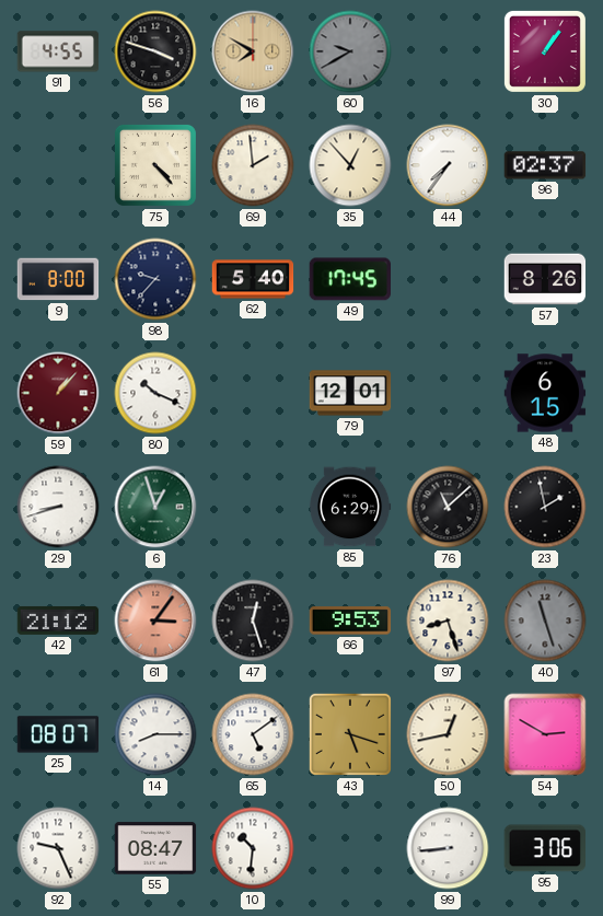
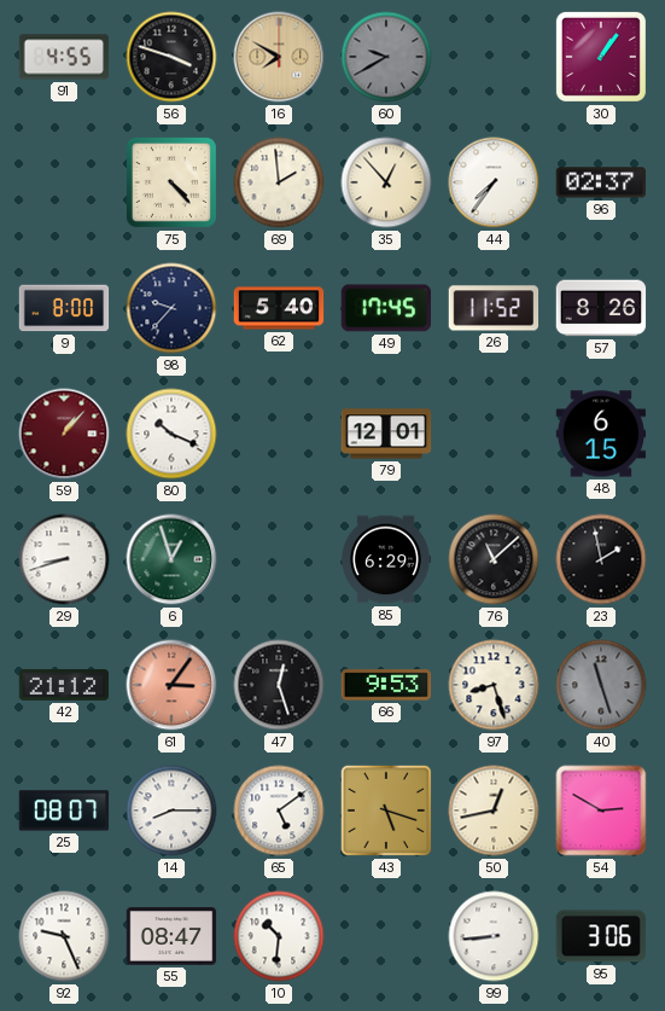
26: none -> 11:52 (494, 308)
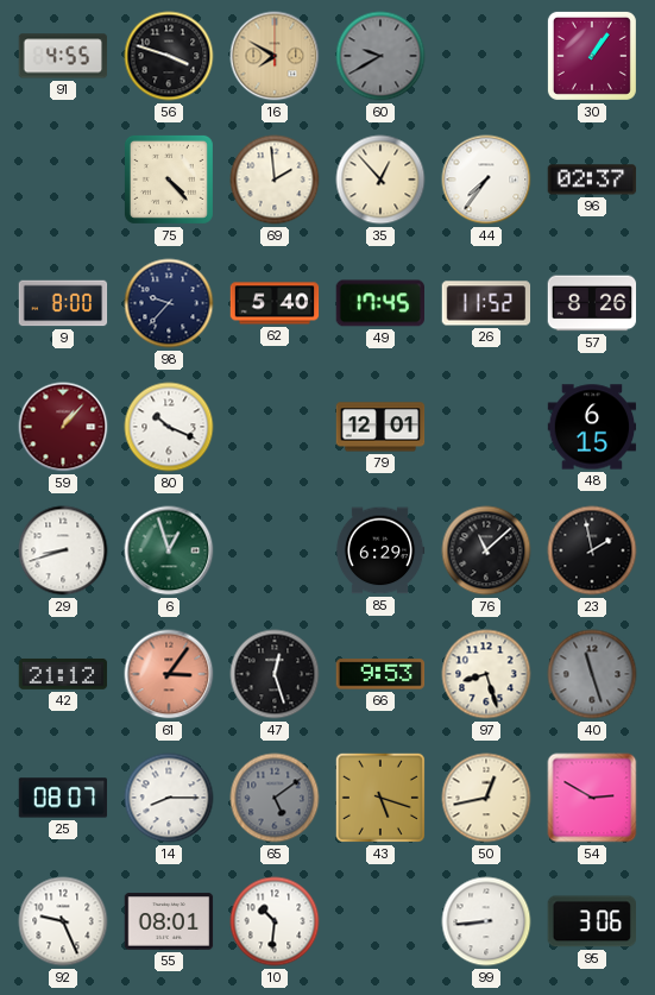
65 dial: white -> grey (275, 798)
55: 08:47 -> 08:01 (169, 921)
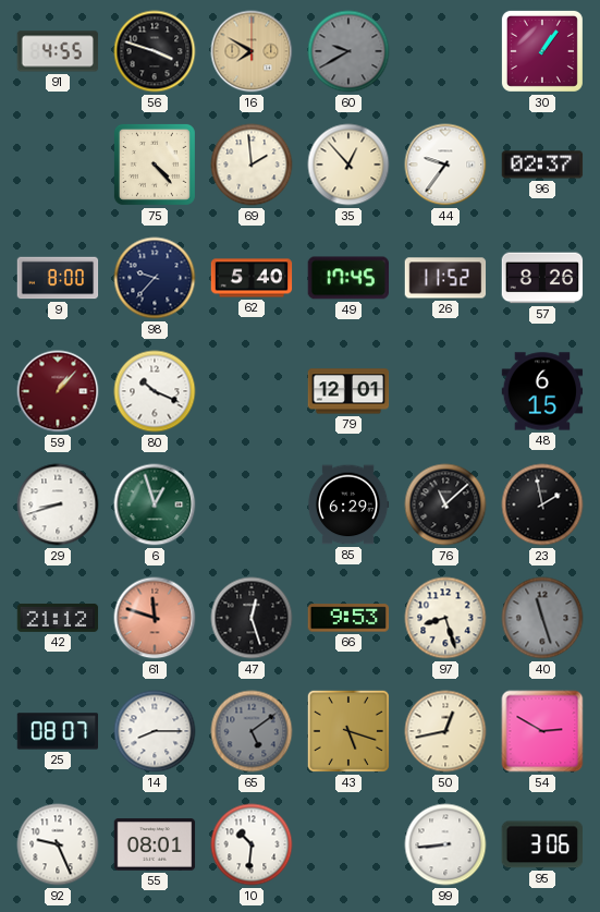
44: 7:36 -> 9:36 (445, 165)
61: 3:06 -> 11:48 (155, 618)
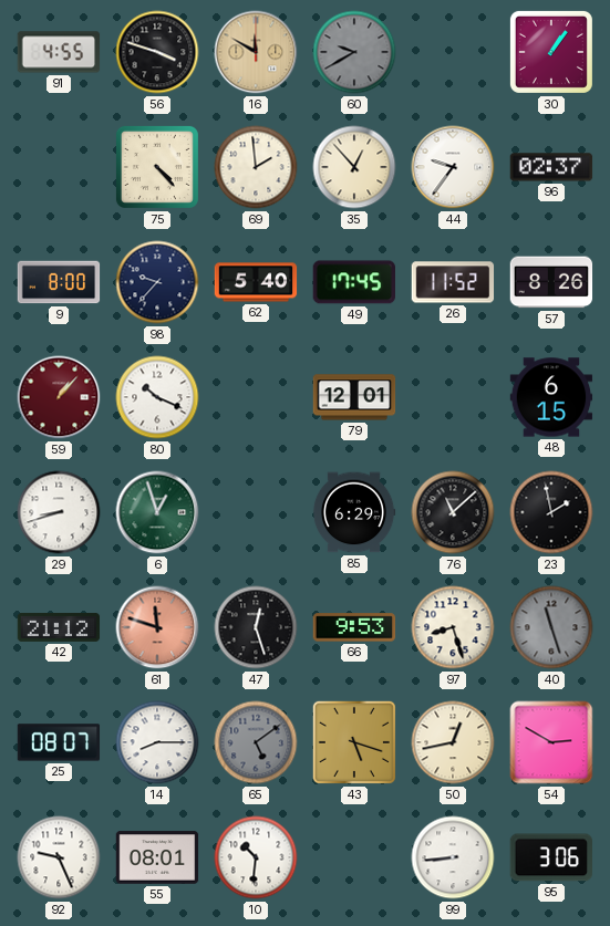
16: 7:50 -> 11:50 (256, 52)
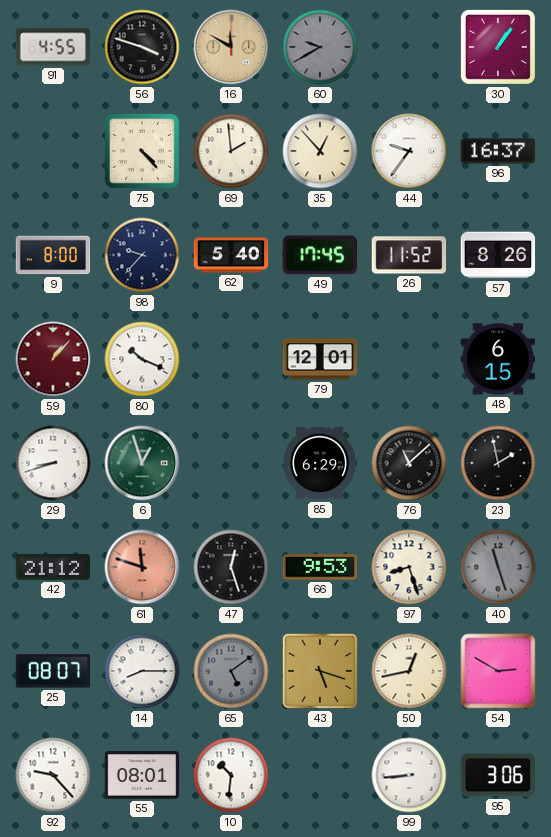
96: 02:37 -> 16:37 (498, 151)
92: 9:26 -> 9:23 (53, 775)
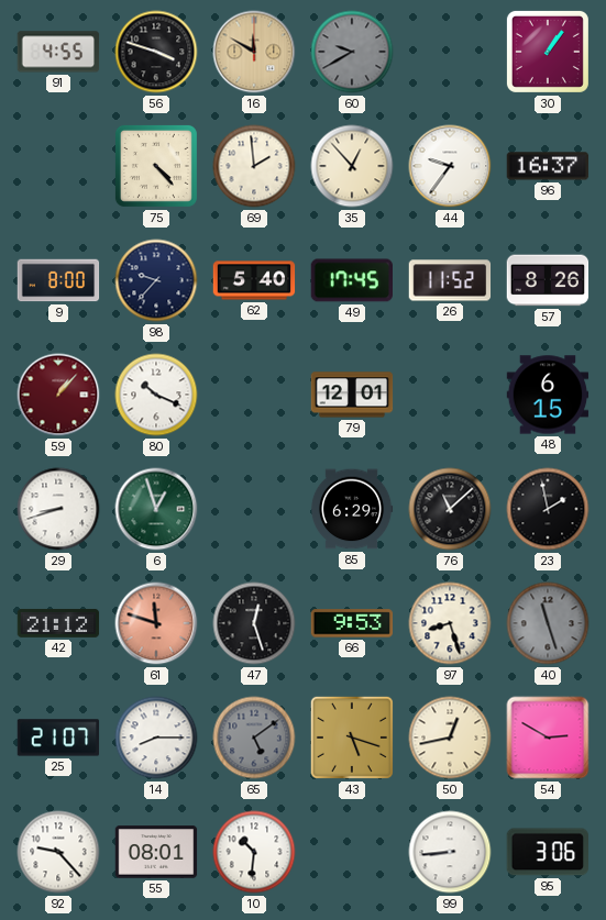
25: 08:07 -> 21:07 (58, 738)
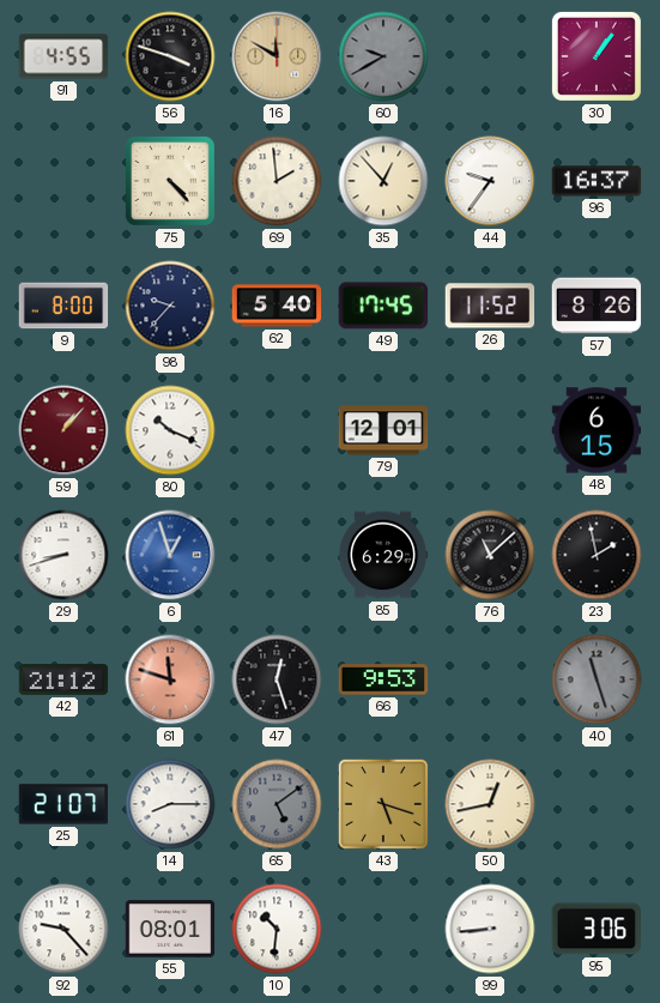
6 dial: green -> blue (170, 555)
97: 8:27 -> none (450, 623)
54: 2:50 -> none (548, 738)
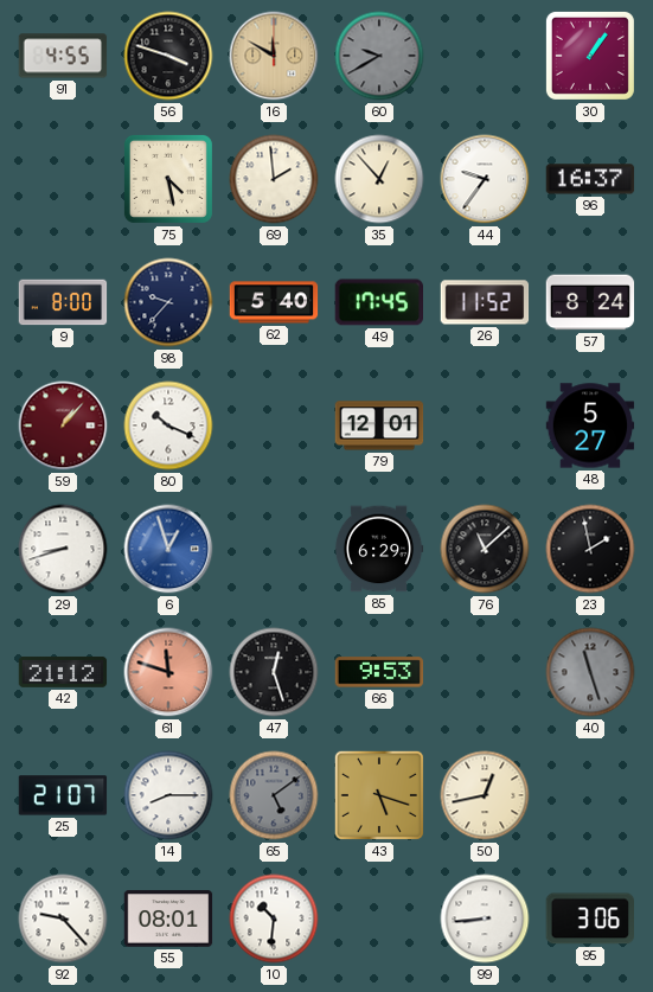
75: 4:23 -> 4:28 (168, 179)
57: 8:26 -> 8:24 (590, 302)
48: 6:15 -> 5:27 (590, 425)
